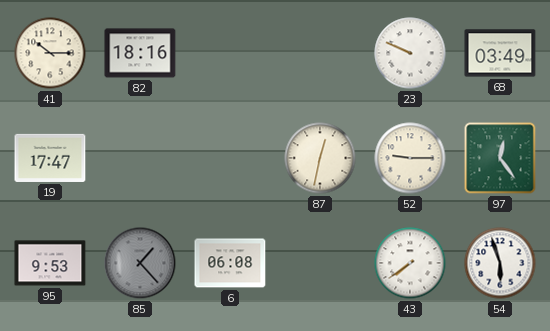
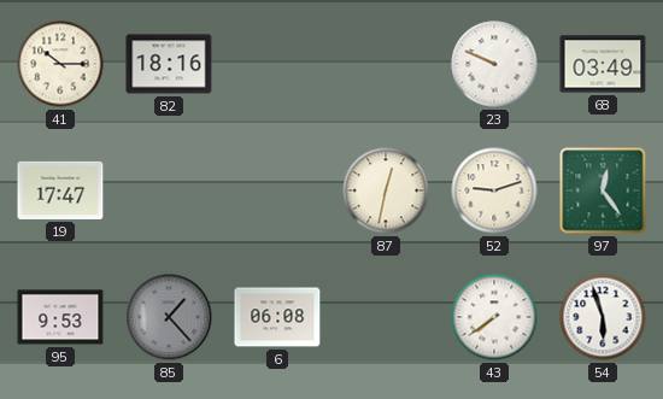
52: 9:15 -> 9:12 (494, 190)
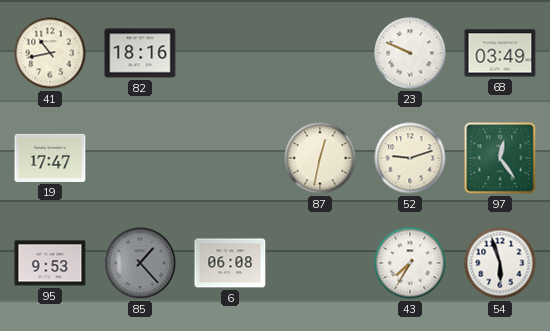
41: 10:15 -> 10:43 (50, 53)
43: 7:39 -> 7:35 (410, 263)
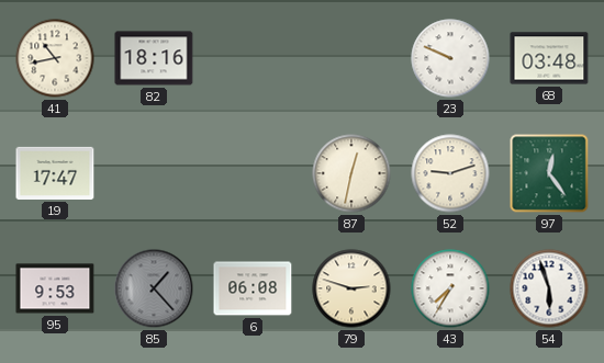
68: 03:49 -> 03:48 (549, 58)
79: none -> 2:48 (351, 288)
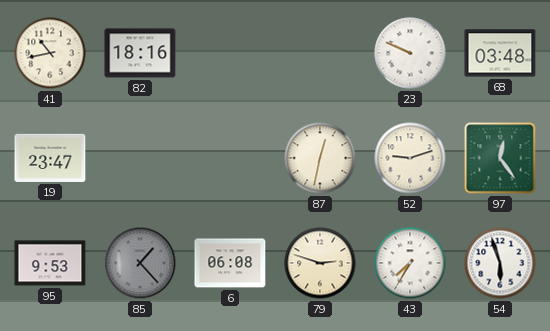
19: 17:47 -> 23:47 (50, 158)
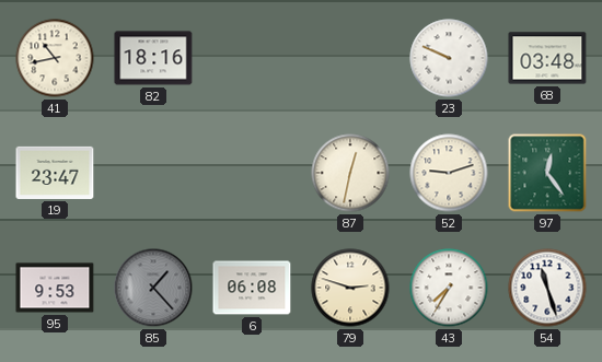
54: 5:57 -> 11:27 (547, 288)
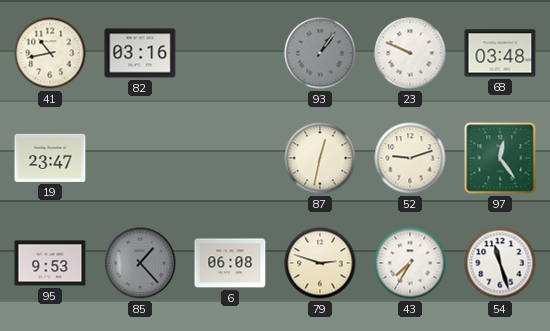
82: 18:16 -> 03:16 (140, 53)
93: none -> 1:06 (320, 53)
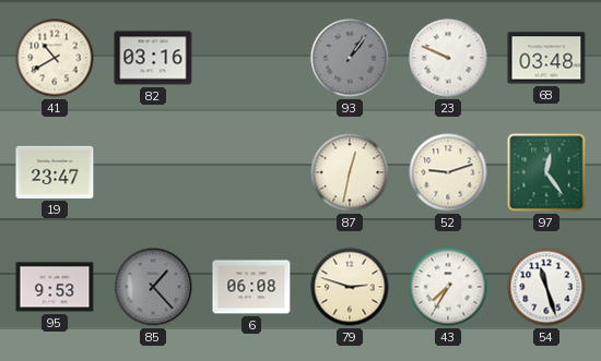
41: 10:43 -> 10:40 (55, 58)
